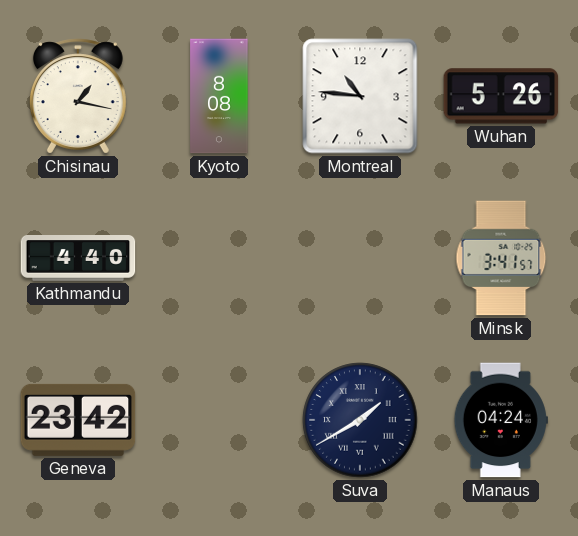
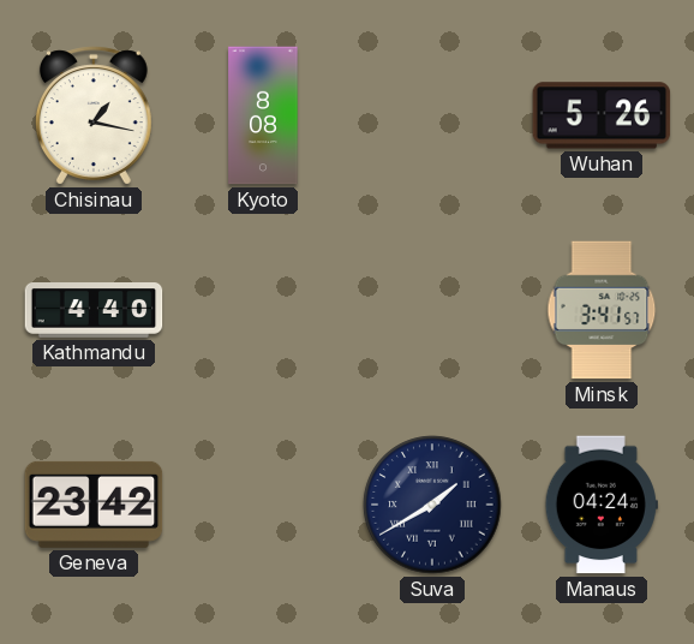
Montreal: 10:46 -> none (360, 96)
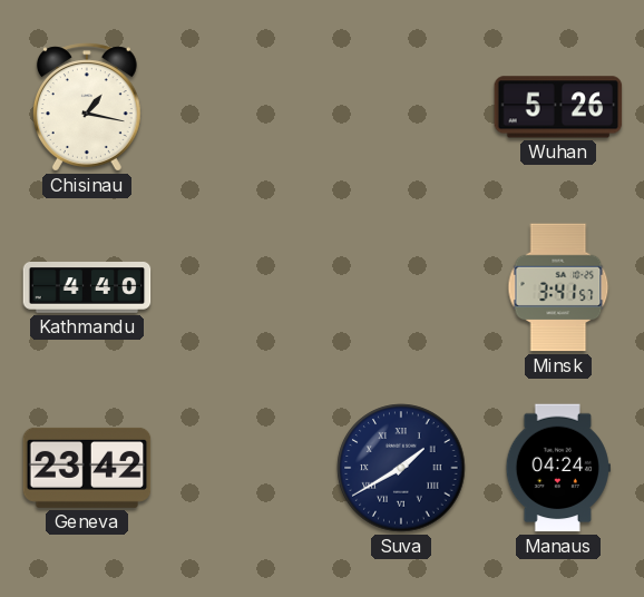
Kyoto: 8:08 -> none (263, 115)
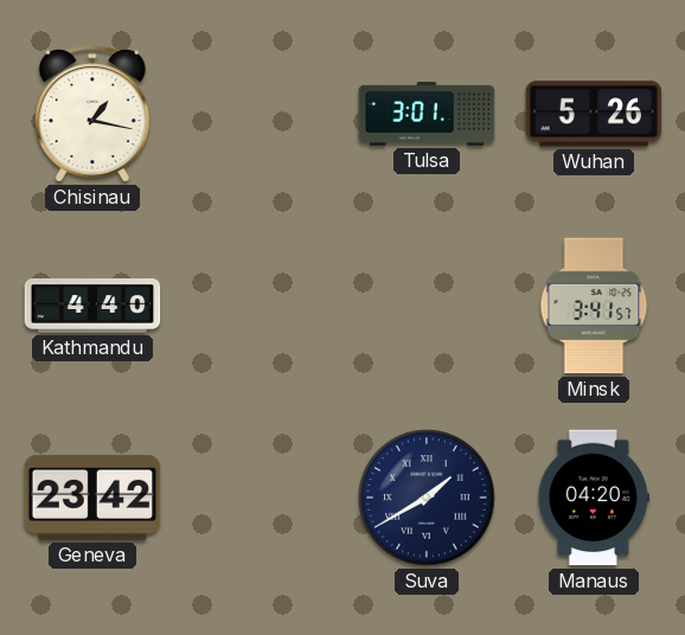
Tulsa: none -> 3:01 (427, 114)
Manaus: 04:24 -> 04:20 (594, 498)
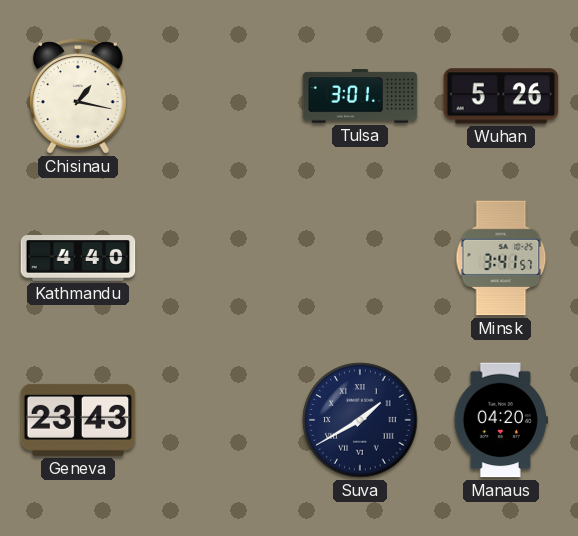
Geneva: 23:42 -> 23:43 (78, 420)
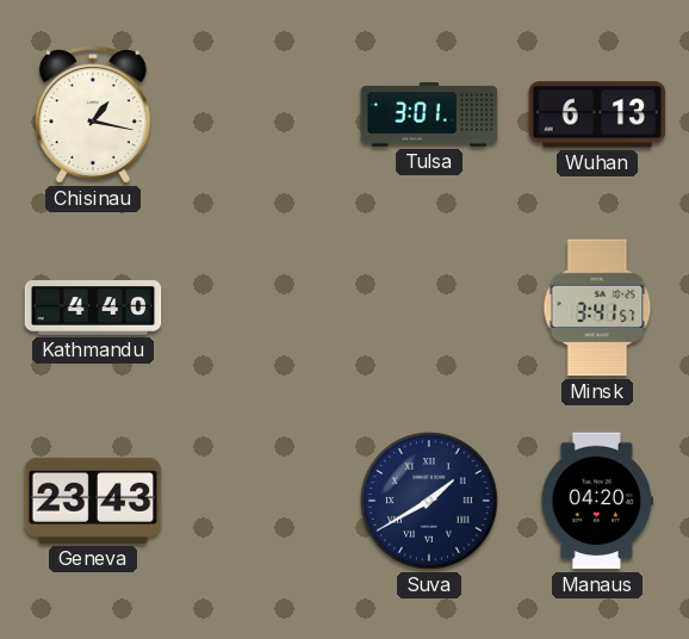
Wuhan: 5:26 -> 6:13 (597, 114)
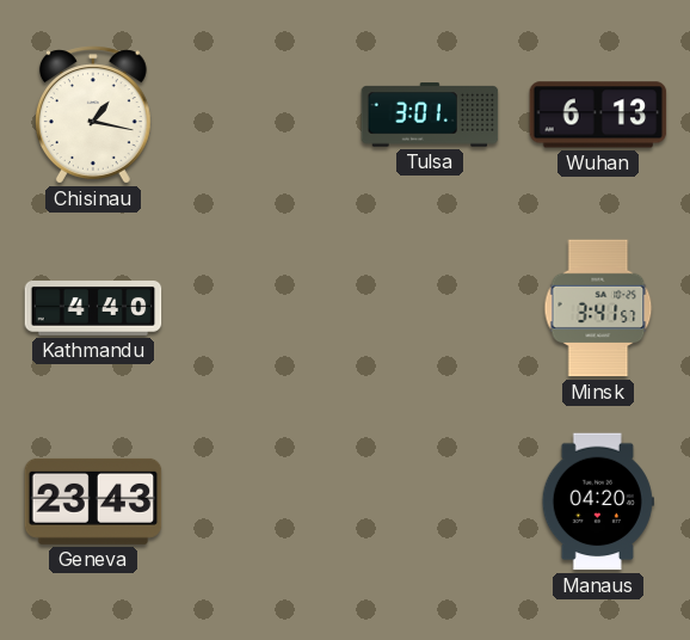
Suva: 1:40 -> none (429, 501)
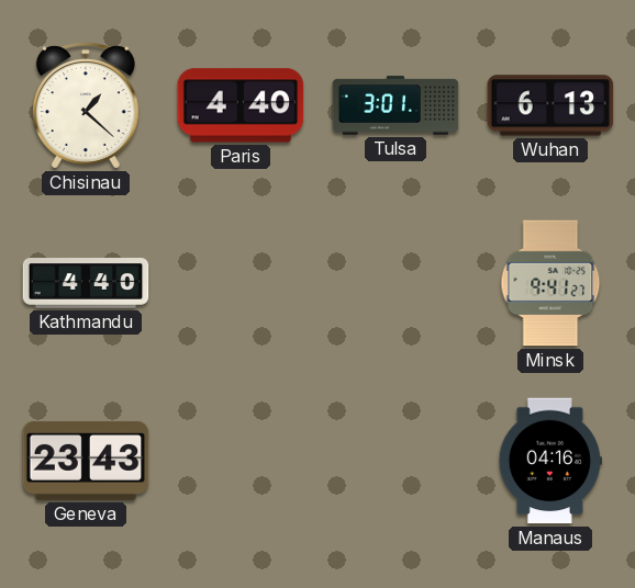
Chisinau: 1:17 -> 1:22 (86, 105)
Paris: none -> 4:40 (241, 105)
Minsk: 3:41 -> 9:41 (550, 283)
Manaus: 04:20 -> 04:16 (550, 461)
